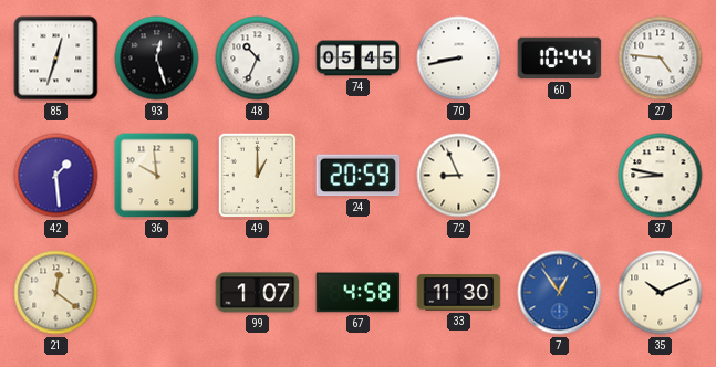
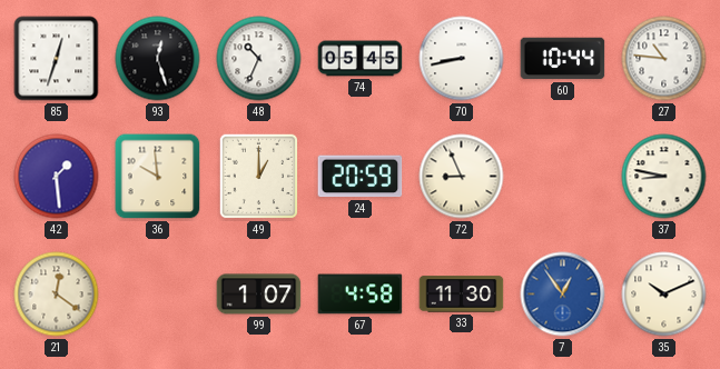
27: 4:46 -> 10:46 (664, 59)
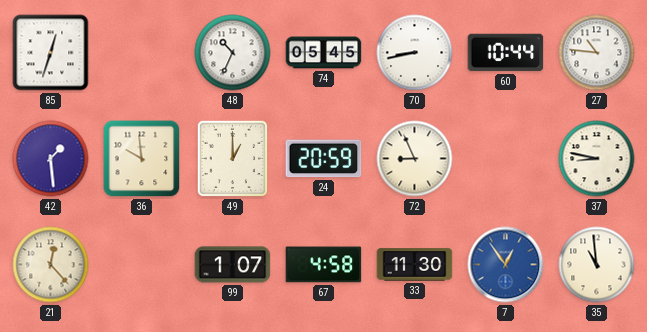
93: 12:27 -> none (158, 59)
21: 12:21 -> 12:23 (51, 265)
35: 10:11 -> 10:59 (597, 265)
